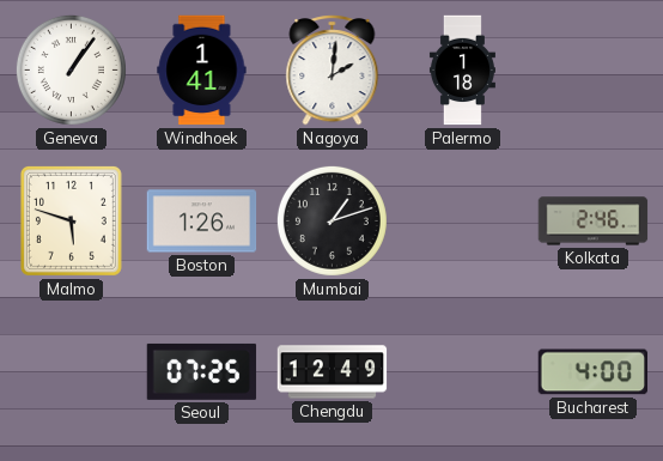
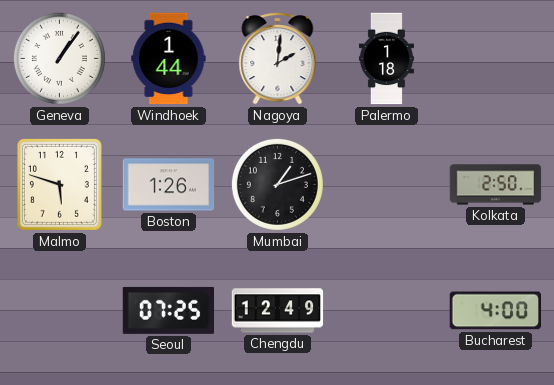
Windhoek: 1:41 -> 1:44 (169, 59)
Kolkata: 2:46 -> 2:50 (496, 185)
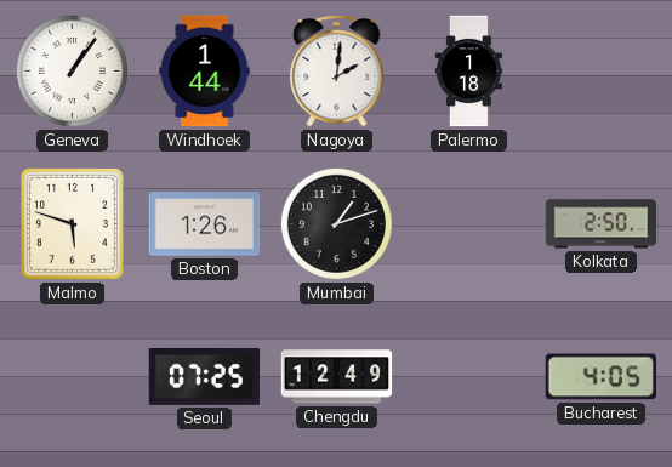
Bucharest: 4:00 -> 4:05 (600, 377)
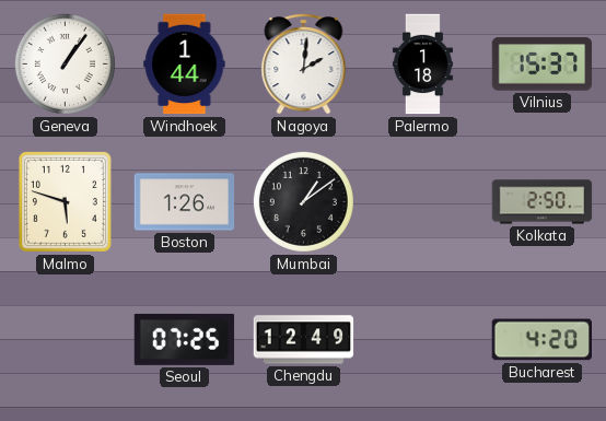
Vilnius: none -> 15:37 (543, 65)
Mumbai: 1:12 -> 1:09 (303, 201)
Bucharest: 4:05 -> 4:20 (541, 340)
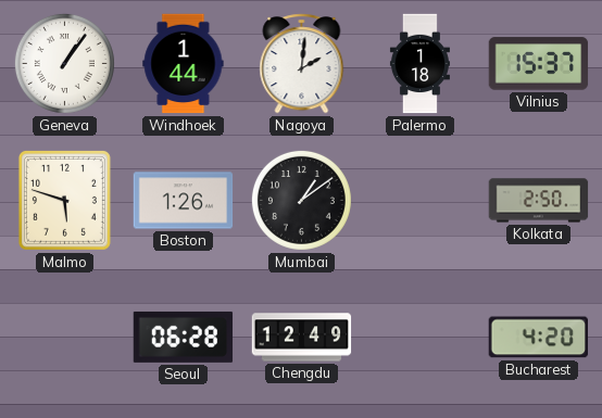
Seoul: 07:25 -> 06:28 (184, 337)
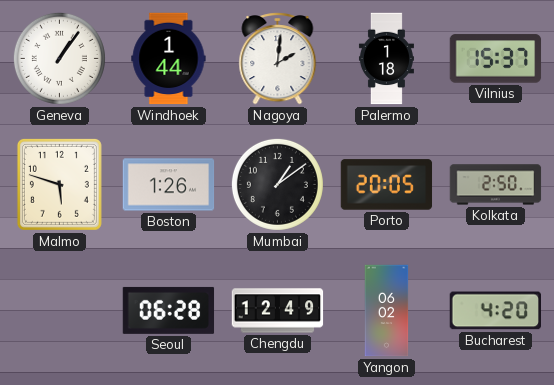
Porto: none -> 20:05 (387, 185)
Yangon: none -> 06:02 (387, 311)
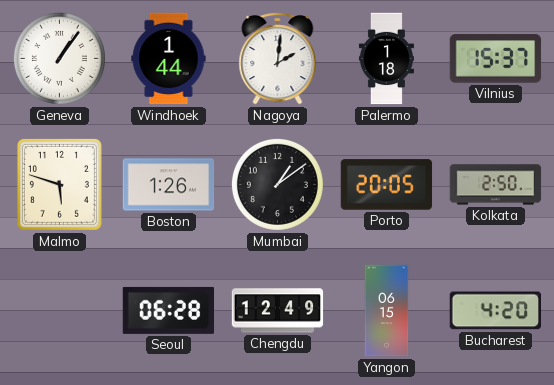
Yangon: 06:02 -> 06:15 (387, 311)
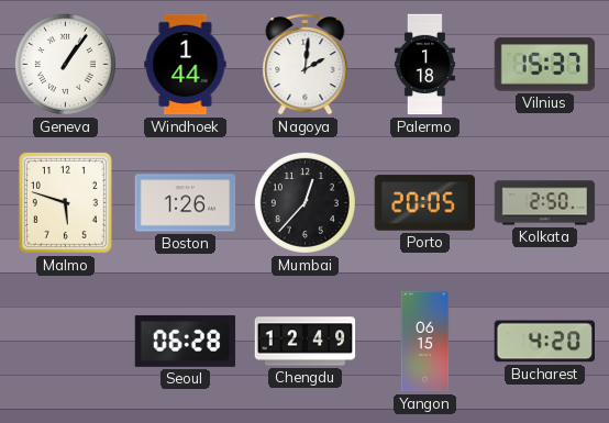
Mumbai: 1:09 -> 12:37 (304, 202)
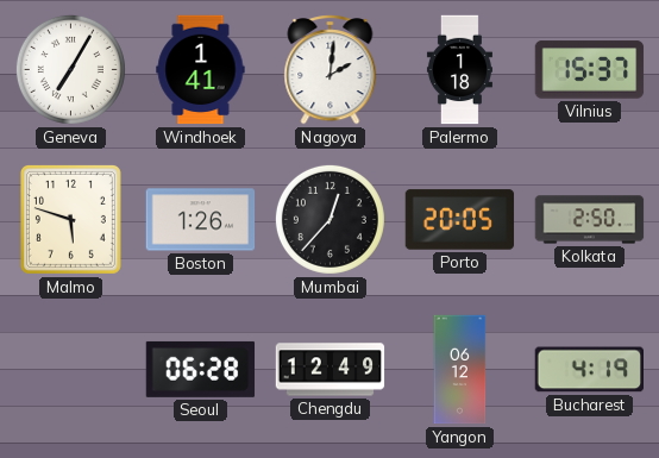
Geneva: 1:06 -> 7:05 (70, 69)
Windhoek: 1:44 -> 1:41 (201, 70)
Yangon: 06:15 -> 06:12 (460, 370)
Bucharest: 4:20 -> 4:19 (589, 370)
